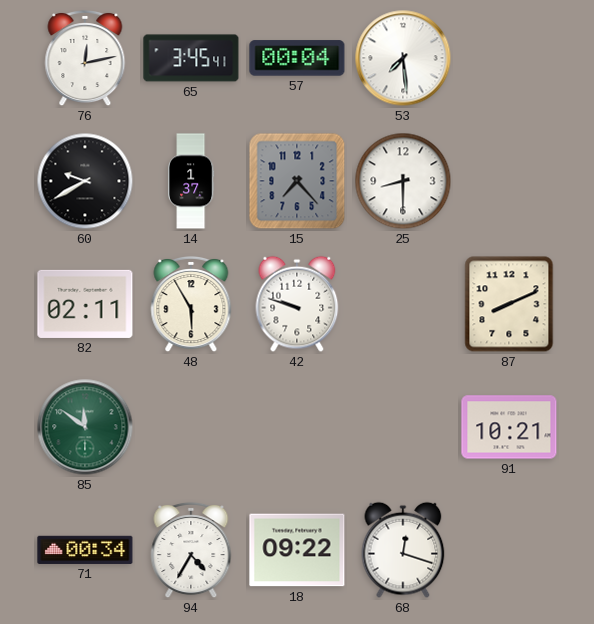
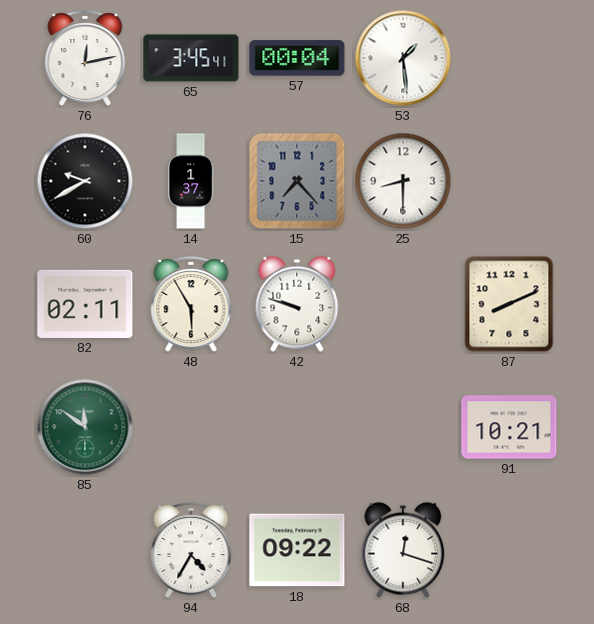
53: 7:29 -> 1:29 (403, 58)
71: 00:34 -> none (85, 550)
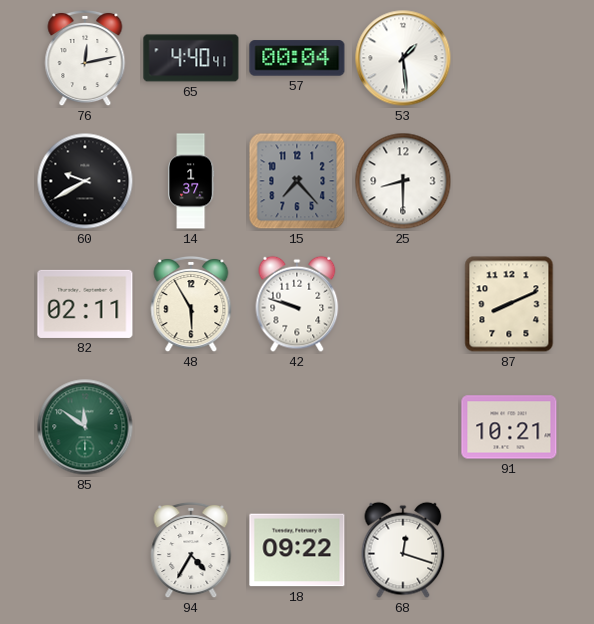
65: 3:45 -> 4:40 (191, 58)
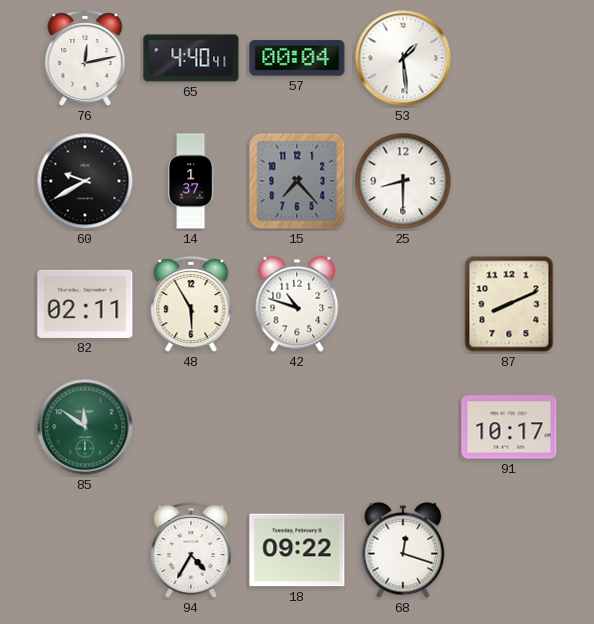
42: 9:48 -> 10:48 (297, 304)
91: 10:21 -> 10:17 (509, 427)
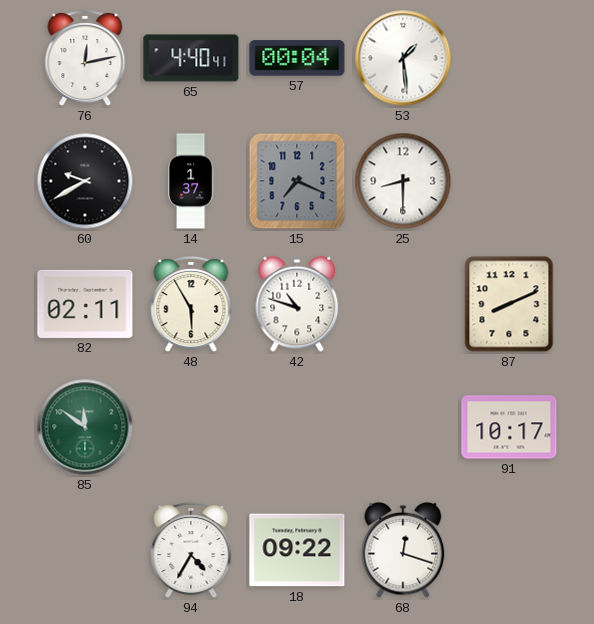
15: 7:23 -> 7:19 (297, 181)
